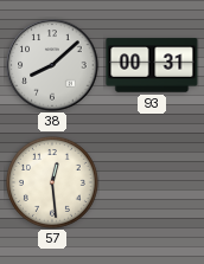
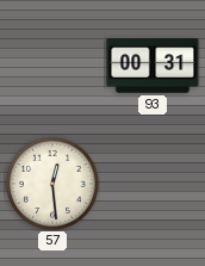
38: 8:08 -> none (52, 65)
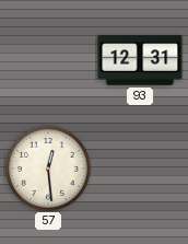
93: 00:31 -> 12:31 (140, 60)
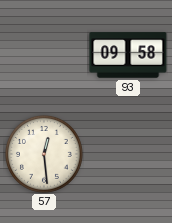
93: 12:31 -> 09:58 (128, 55)
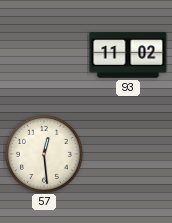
93: 09:58 -> 11:02 (128, 55)
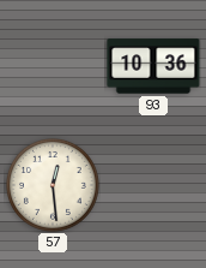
93: 11:02 -> 10:36 (153, 66)
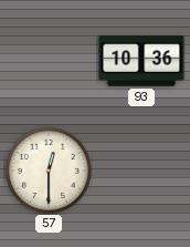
57: 12:29 -> 12:30 (50, 172)
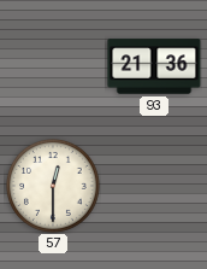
93: 10:36 -> 21:36 (154, 66)
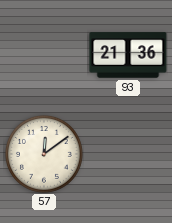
57: 12:30 -> 12:09 (45, 155)
